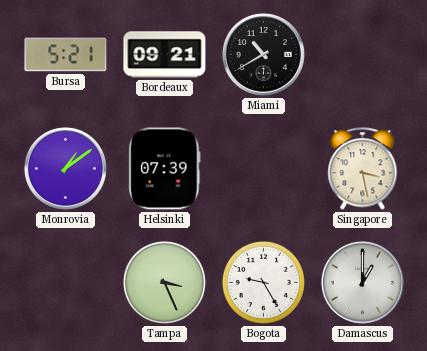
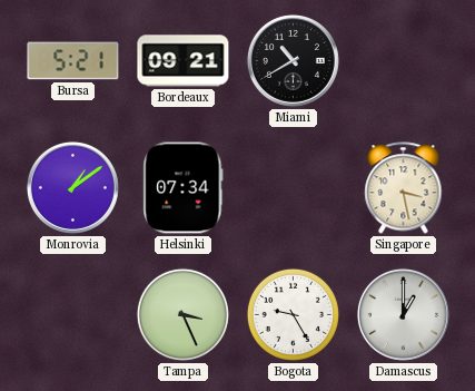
Helsinki: 07:39 -> 07:34 (184, 188)
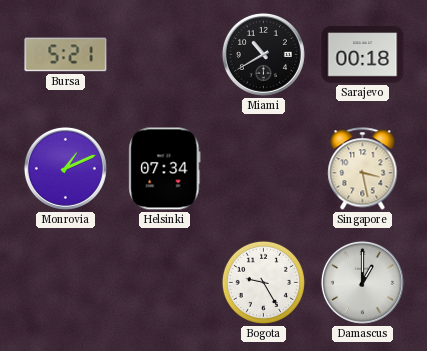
Bordeaux: 09:21 -> none (184, 61)
Sarajevo: none -> 00:18 (363, 55)
Monrovia: 1:09 -> 1:11 (65, 168)
Tampa: 3:26 -> none (182, 314)
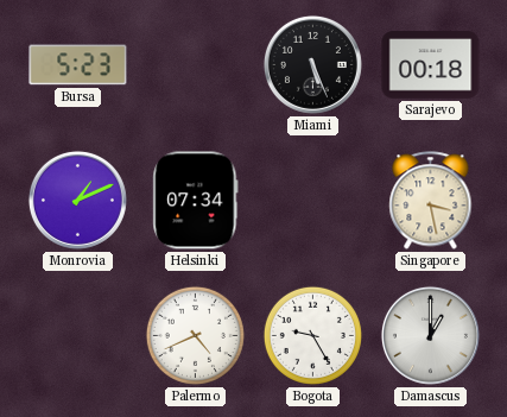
Bursa: 5:21 -> 5:23 (78, 65)
Miami: 10:40 -> 5:26 (312, 64)
Palermo: none -> 4:41 (195, 335)
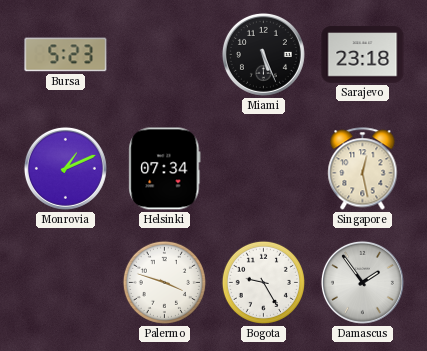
Sarajevo: 00:18 -> 23:18 (363, 55)
Singapore: 3:28 -> 12:28 (363, 169)
Palermo: 4:41 -> 3:48 (164, 282)
Damascus: 1:00 -> 1:54 (362, 282)
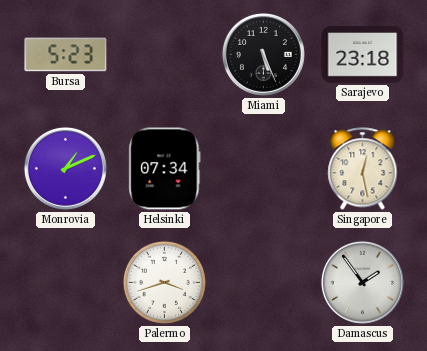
Palermo: 3:48 -> 3:42 (164, 282)
Bogota: 9:25 -> none (263, 282)
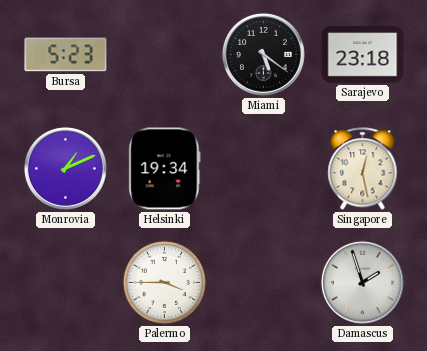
Miami: 5:26 -> 5:21 (263, 54)
Helsinki: 07:34 -> 19:34 (165, 169)
Palermo: 3:42 -> 3:45 (164, 282)
Damascus: 1:54 -> 1:57 (362, 282)
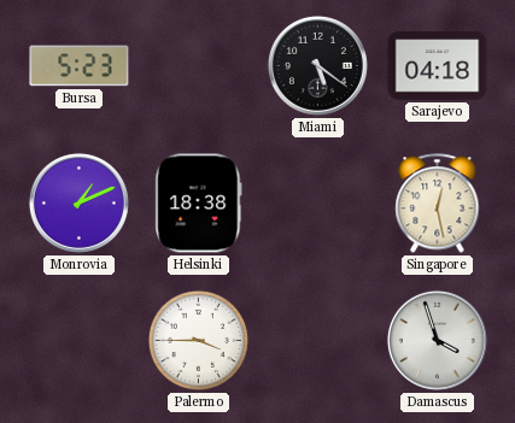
Sarajevo: 23:18 -> 04:18 (438, 66)
Helsinki: 19:34 -> 18:38 (199, 204)
Damascus: 1:57 -> 3:57 (437, 340)
